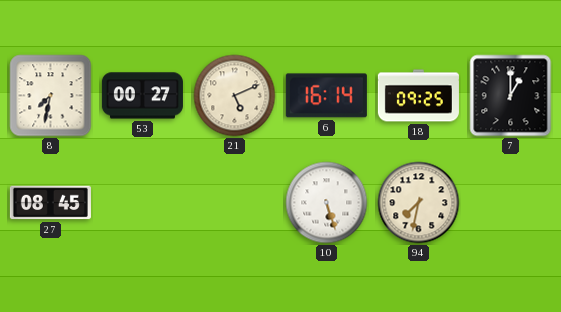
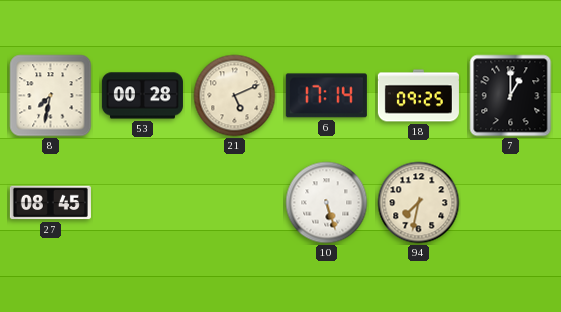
53: 00:27 -> 00:28 (142, 96)
6: 16:14 -> 17:14 (326, 96)
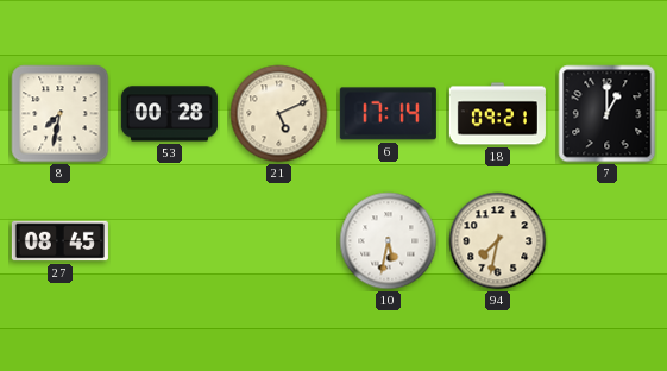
18: 09:25 -> 09:21 (497, 114)
10: 5:27 -> 5:32 (389, 241)
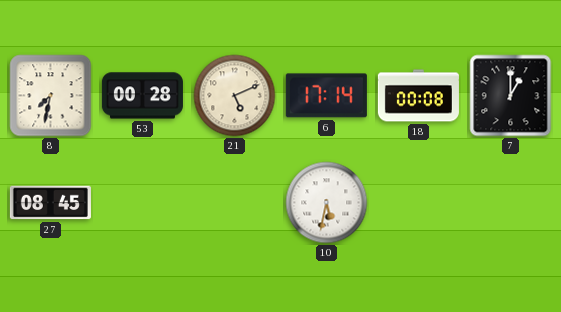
18: 09:21 -> 00:08 (418, 96)
94: 7:32 -> none (498, 241)
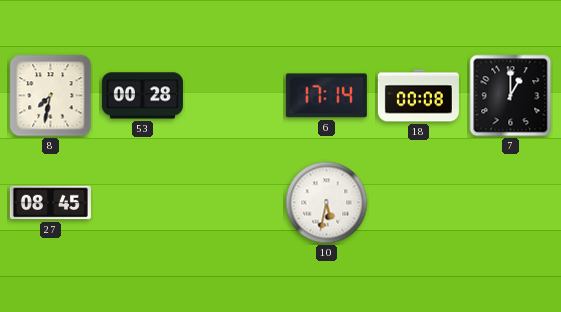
21: 5:11 -> none (235, 96)
